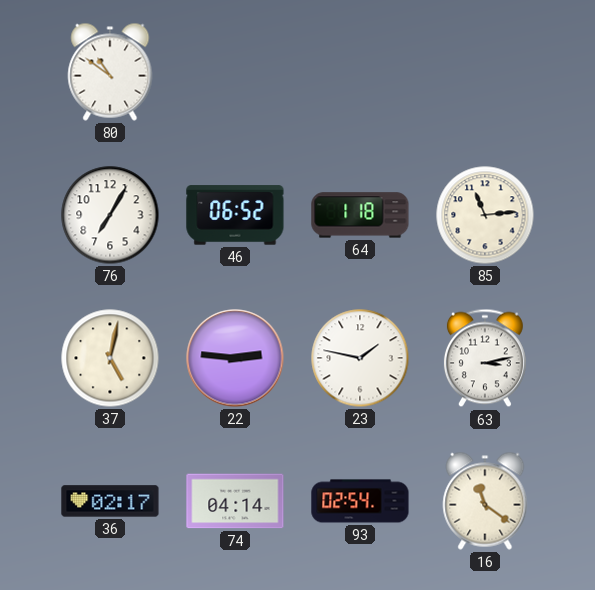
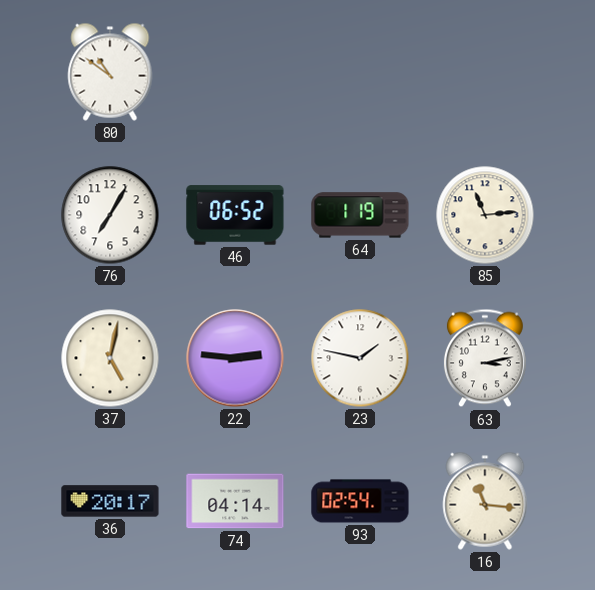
64: 1:18 -> 1:19 (360, 215)
36: 02:17 -> 20:17 (110, 501)
16: 11:21 -> 11:16 (485, 501)
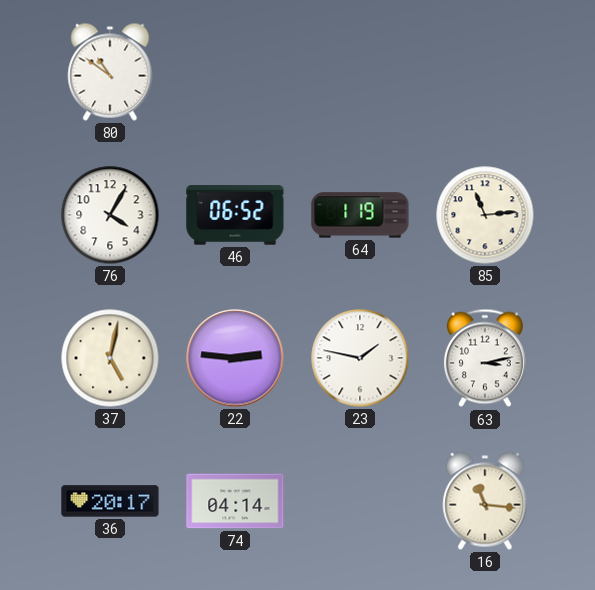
76: 7:05 -> 4:05 (110, 215)
93: 02:54 -> none (360, 501)
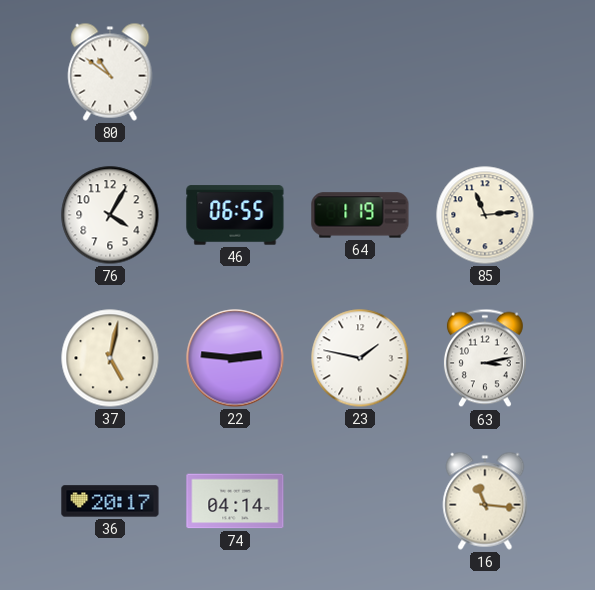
46: 06:52 -> 06:55 (235, 215)
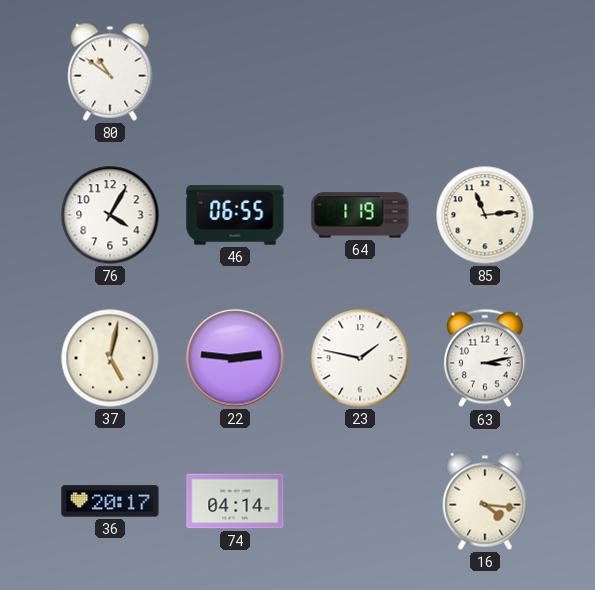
16: 11:16 -> 4:16 (485, 501)
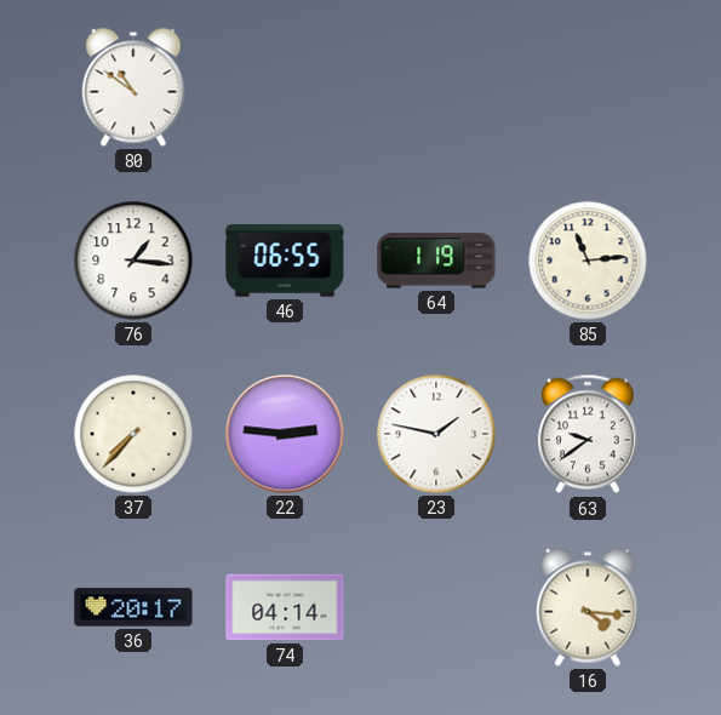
76: 4:05 -> 1:16 (133, 261)
37: 5:02 -> 7:37 (133, 434)
63: 3:13 -> 9:39 (588, 434)
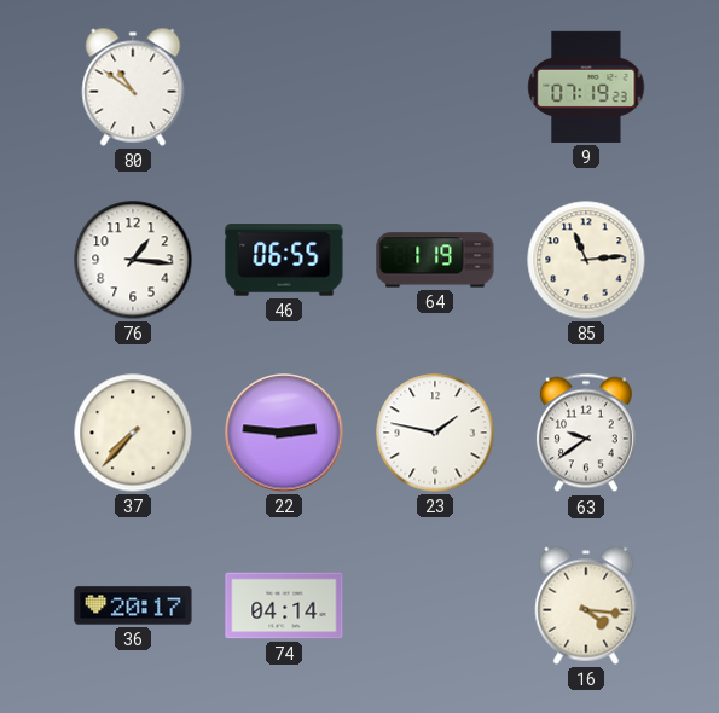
9: none -> 07:19 (586, 87)
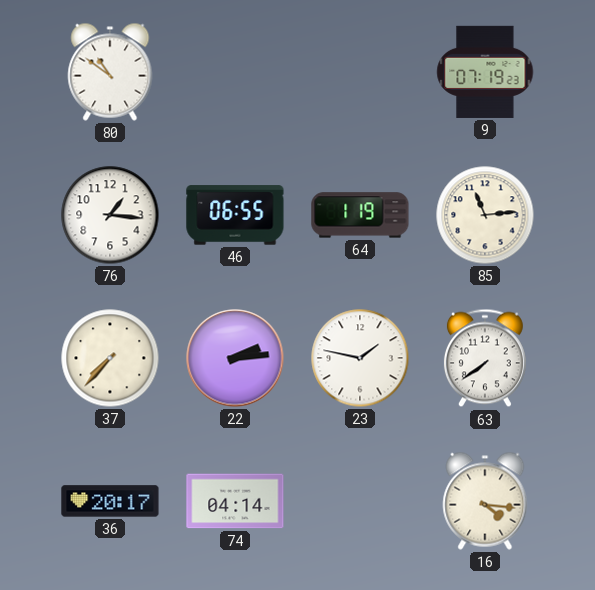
22: 2:46 -> 2:14 (235, 358)
63: 9:39 -> 7:39 (485, 358)
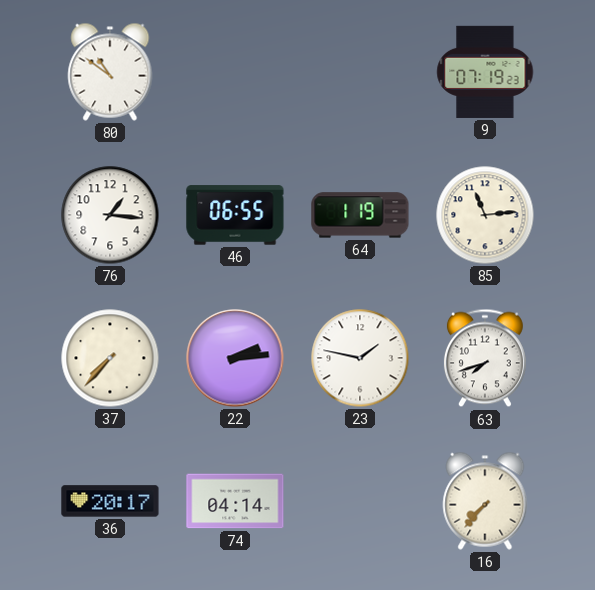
63: 7:39 -> 7:42 (485, 358)
16: 4:16 -> 7:37 (485, 501)
